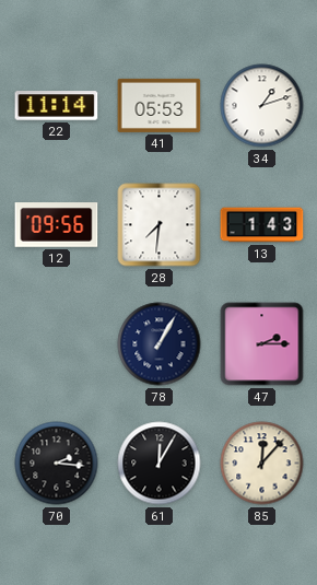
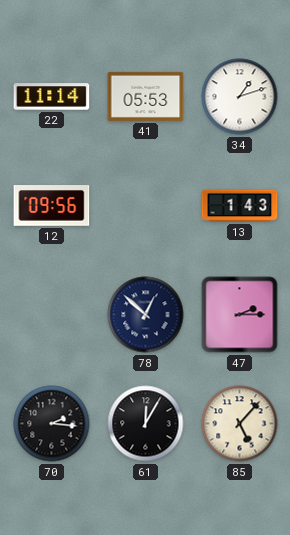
28: 7:31 -> none (160, 225)
78: 1:05 -> 12:52 (146, 315)
85: 12:07 -> 5:07 (240, 424)
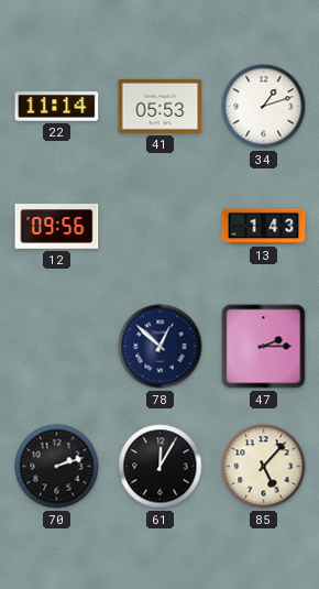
70: 2:16 -> 2:12 (57, 467)
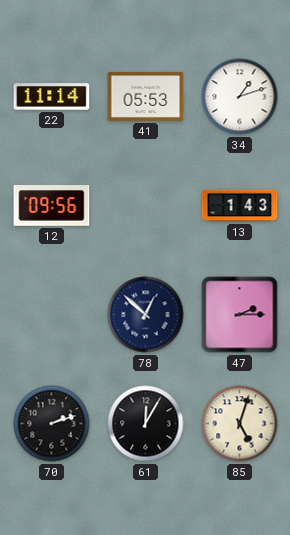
85: 5:07 -> 5:03 (240, 424)
